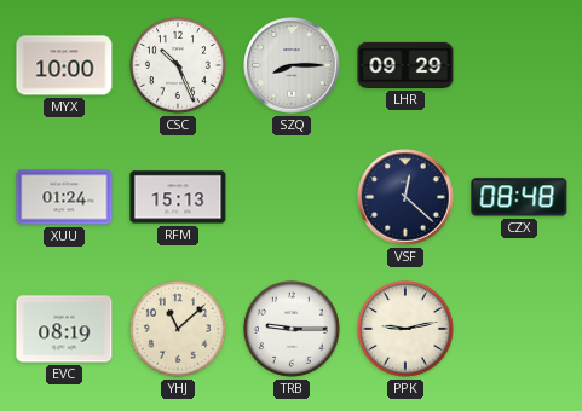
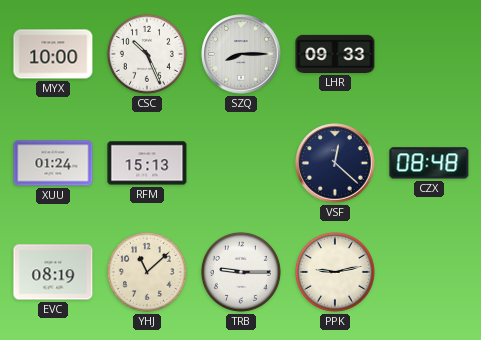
LHR: 09:29 -> 09:33 (335, 54)
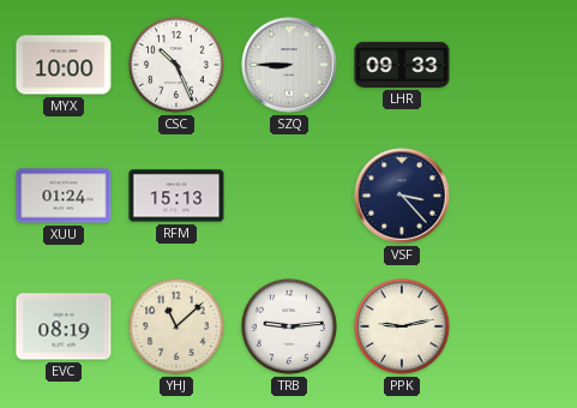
SZQ: 8:15 -> 8:45 (289, 65)
VSF: 12:22 -> 3:23 (402, 196)
CZX: 08:48 -> none (429, 163)
TRB: 9:15 -> 9:14 (289, 326)
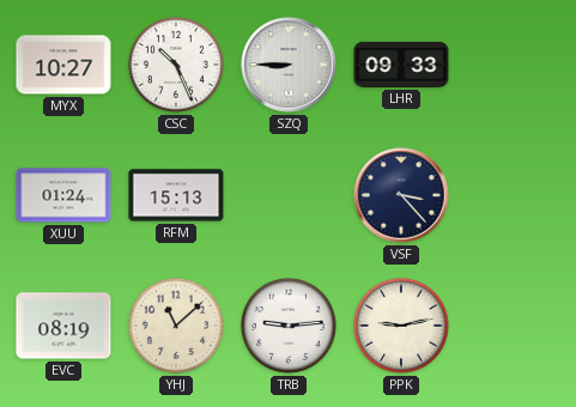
MYX: 10:00 -> 10:27 (63, 65)
